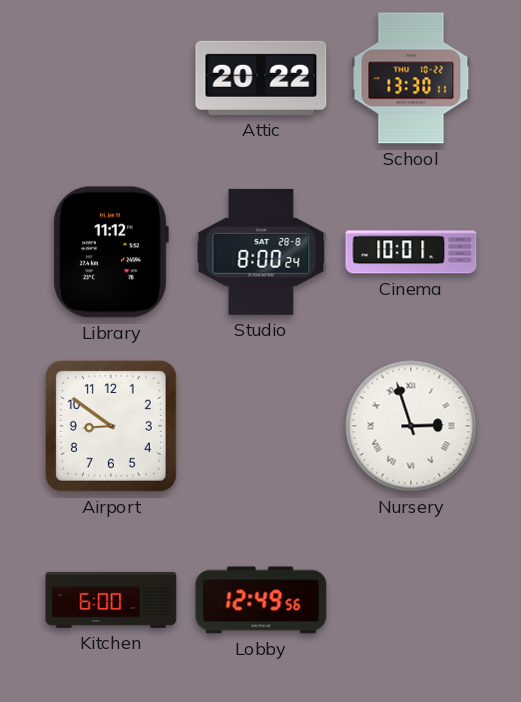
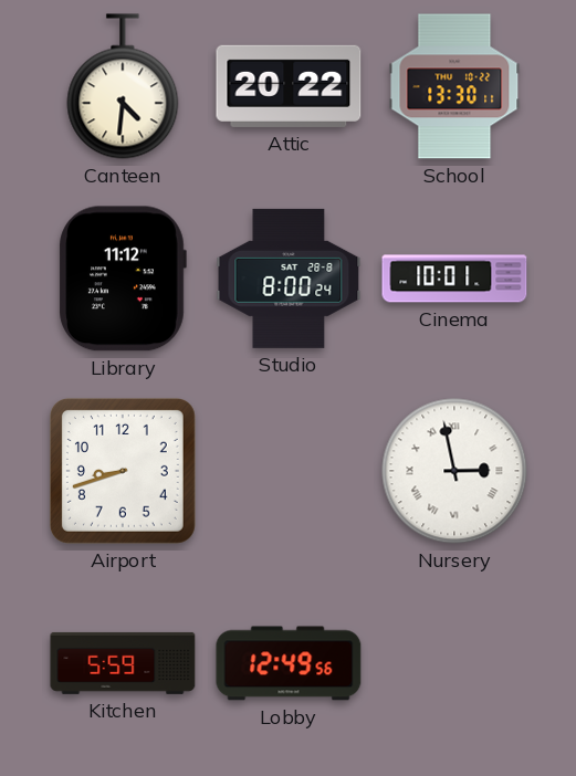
Canteen: none -> 4:31 (123, 86)
Airport: 8:51 -> 8:42 (123, 471)
Nursery: 2:57 -> 2:58 (454, 471)
Kitchen: 6:00 -> 5:59 (123, 663)
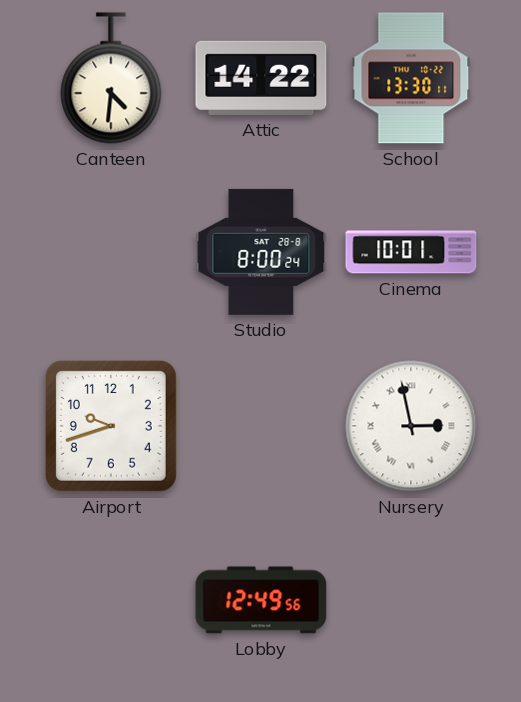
Attic: 20:22 -> 14:22 (261, 78)
Library: 11:12 -> none (123, 279)
Airport: 8:42 -> 9:42 (111, 426)
Kitchen: 5:59 -> none (123, 663)
